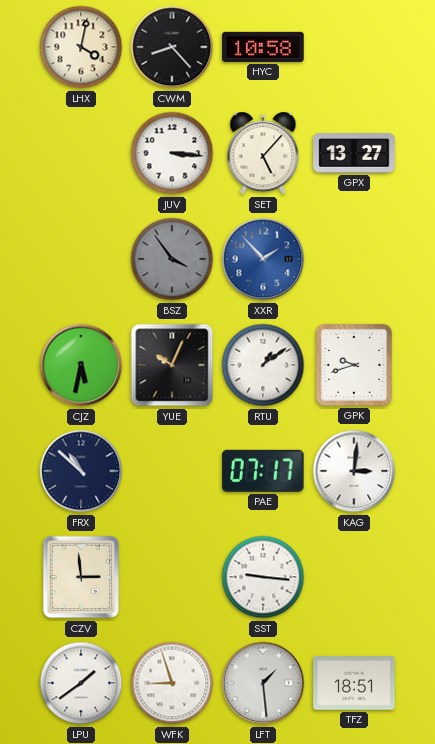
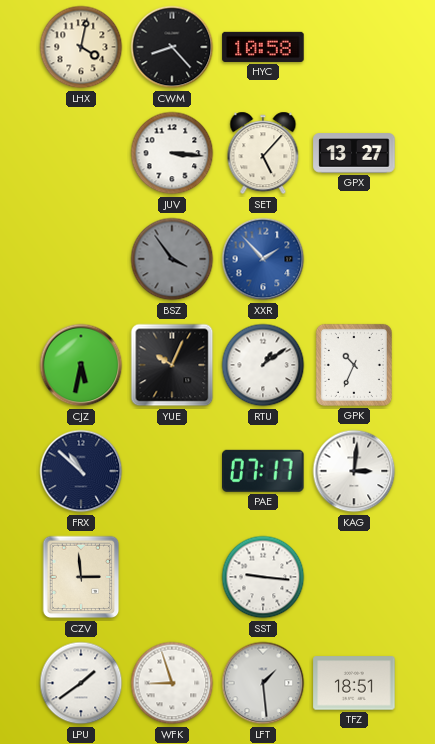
GPK: 9:42 -> 10:34 (354, 365)
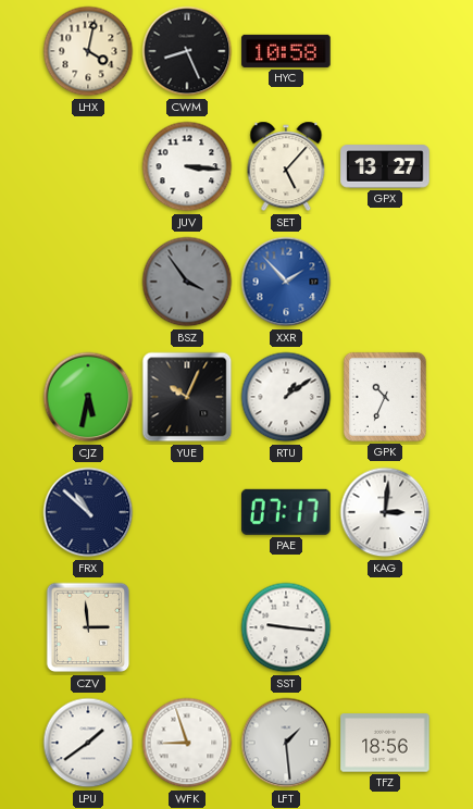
CWM: 8:23 -> 8:26 (187, 51)
TFZ: 18:51 -> 18:56 (385, 743)
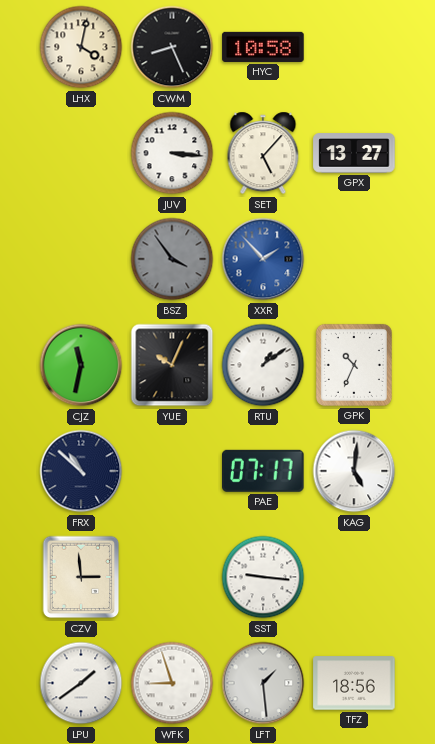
CJZ: 5:32 -> 11:32 (81, 365)
KAG: 3:01 -> 5:01 (354, 471)
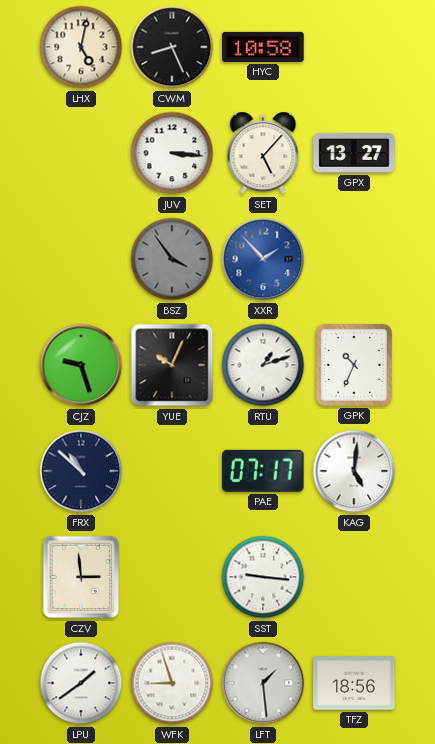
LHX: 4:02 -> 5:02 (81, 47)
CJZ: 11:32 -> 9:27 (81, 365)
RTU: 1:09 -> 1:12 (263, 365)
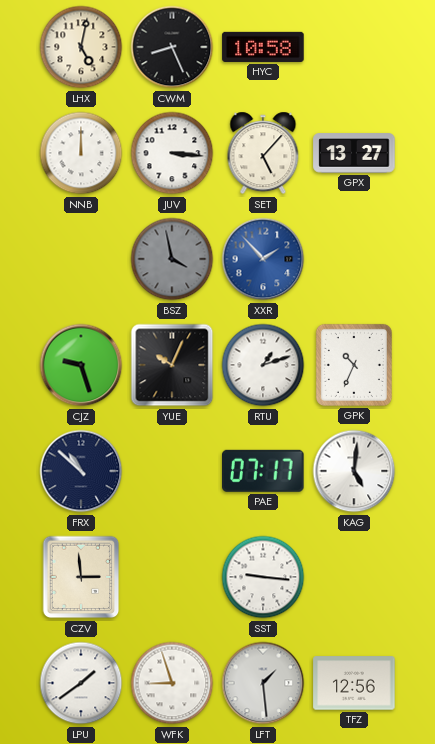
NNB: none -> 12:00 (81, 153)
BSZ: 3:54 -> 3:58 (172, 259)
TFZ: 18:56 -> 12:56 (354, 683)
